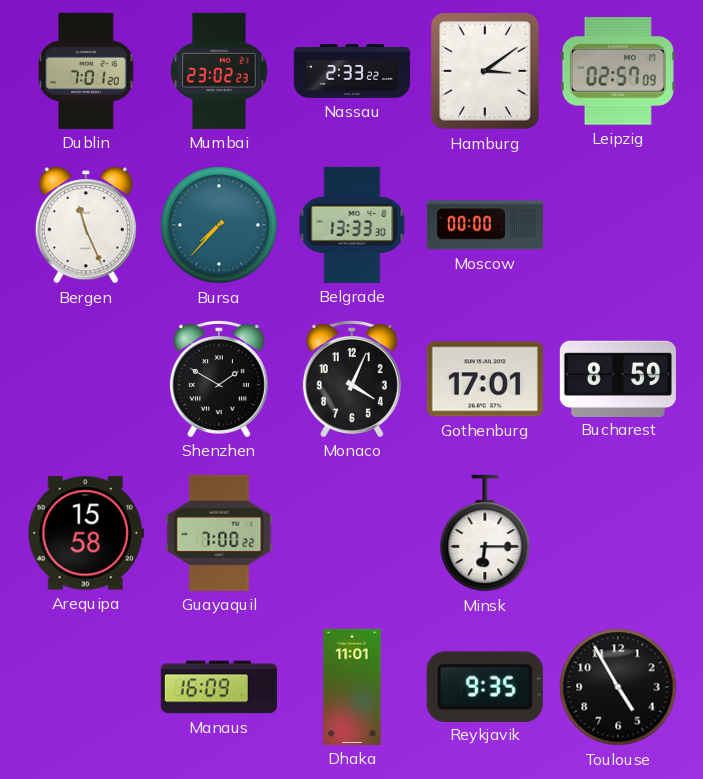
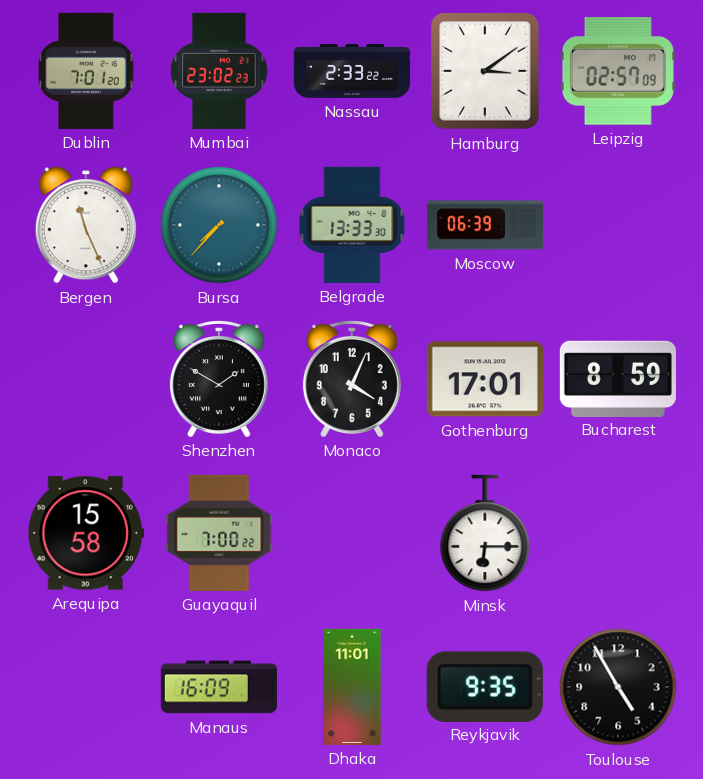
Moscow: 00:00 -> 06:39 (485, 225)
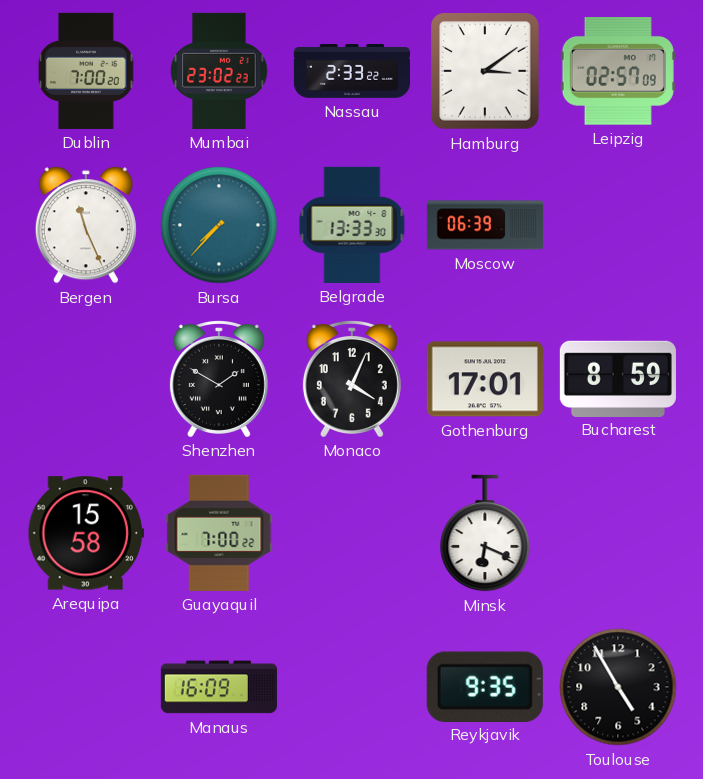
Dublin: 7:01 -> 7:00 (86, 71)
Minsk: 6:15 -> 6:19 (485, 533)
Dhaka: 11:01 -> none (352, 687)
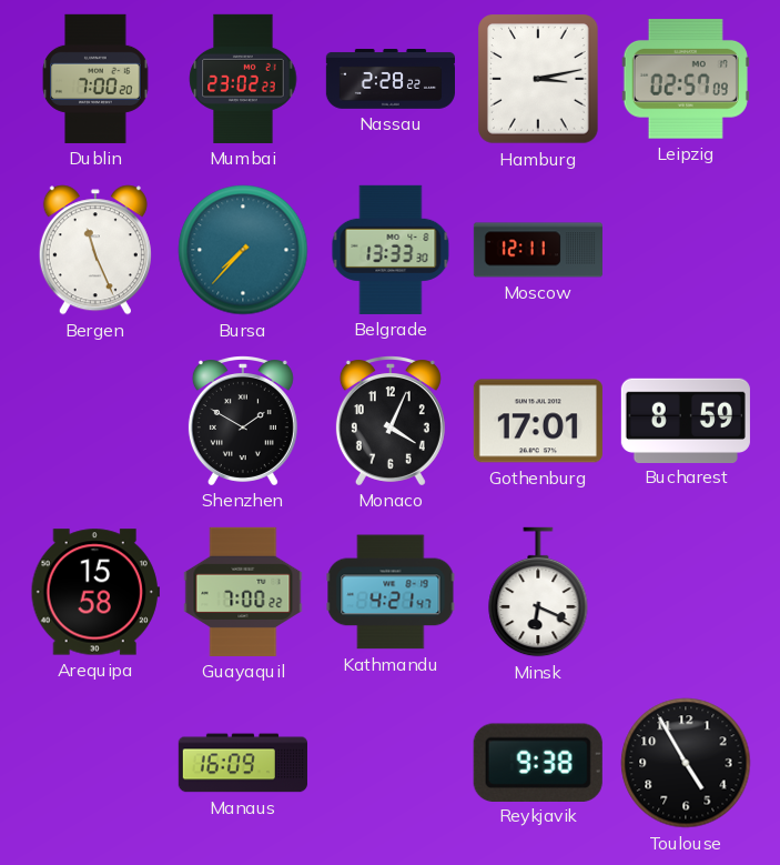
Nassau: 2:33 -> 2:28 (389, 80)
Hamburg: 3:09 -> 3:13 (538, 79)
Moscow: 06:39 -> 12:11 (538, 250)
Kathmandu: none -> 4:21 (391, 592)
Reykjavik: 9:35 -> 9:38 (538, 762)
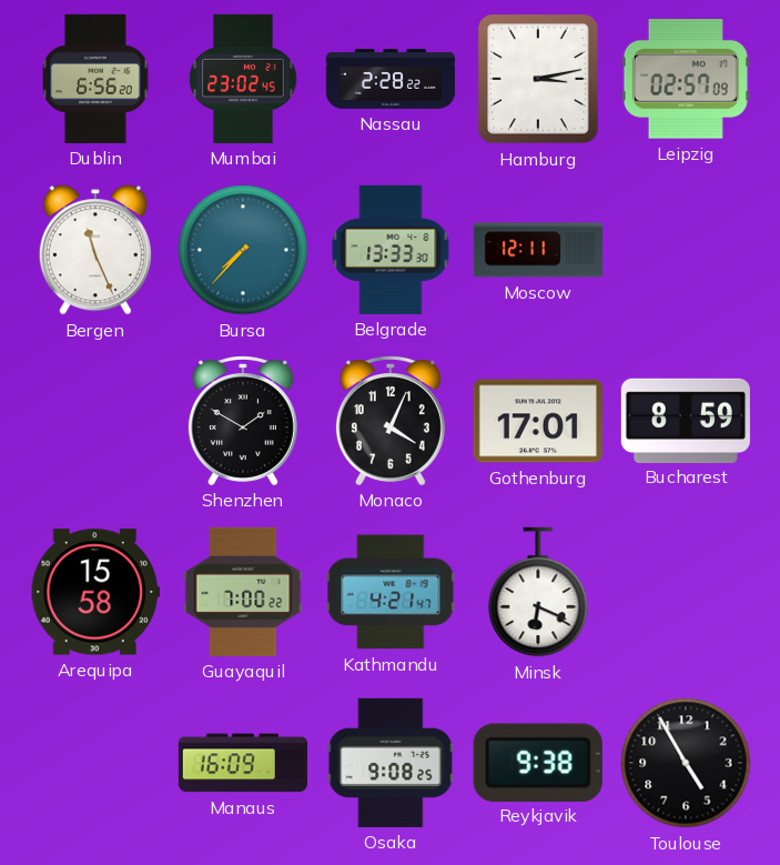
Dublin: 7:00 -> 6:56 (95, 79)
Mumbai: 23:02:23 -> 23:02:45 (243, 79)
Osaka: none -> 9:08 (391, 763)
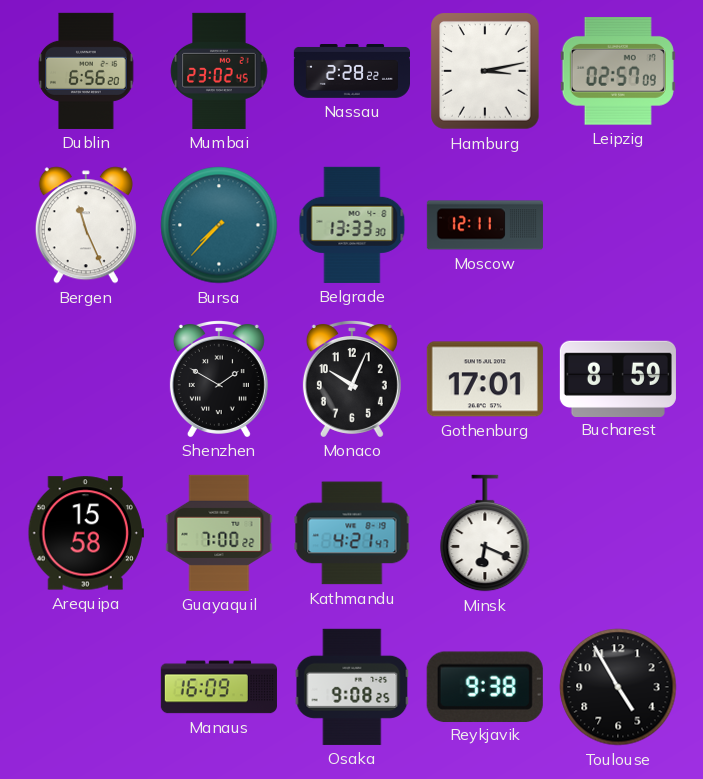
Monaco: 4:04 -> 10:04 (352, 379)
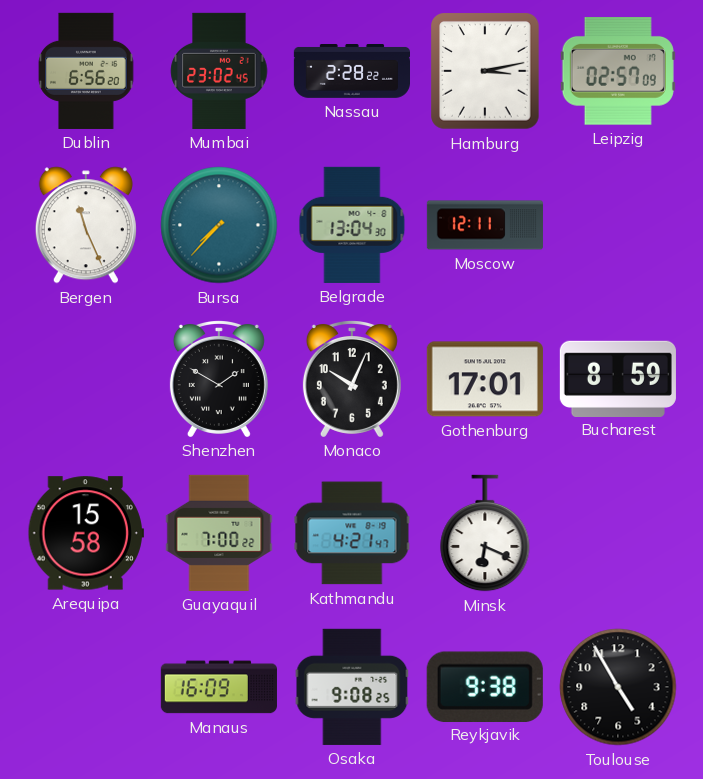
Belgrade: 13:33 -> 13:04 (352, 225)
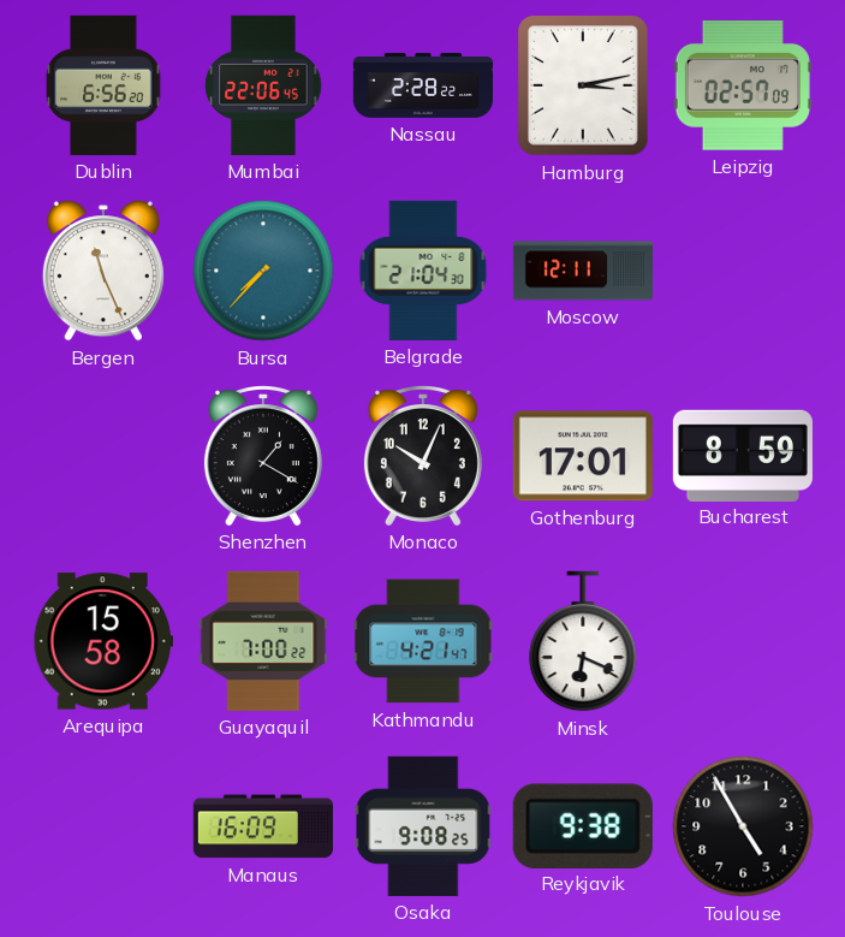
Mumbai: 23:02 -> 22:06 (263, 85)
Belgrade: 13:04 -> 21:04 (423, 271)
Shenzhen: 1:50 -> 1:20 (263, 456)
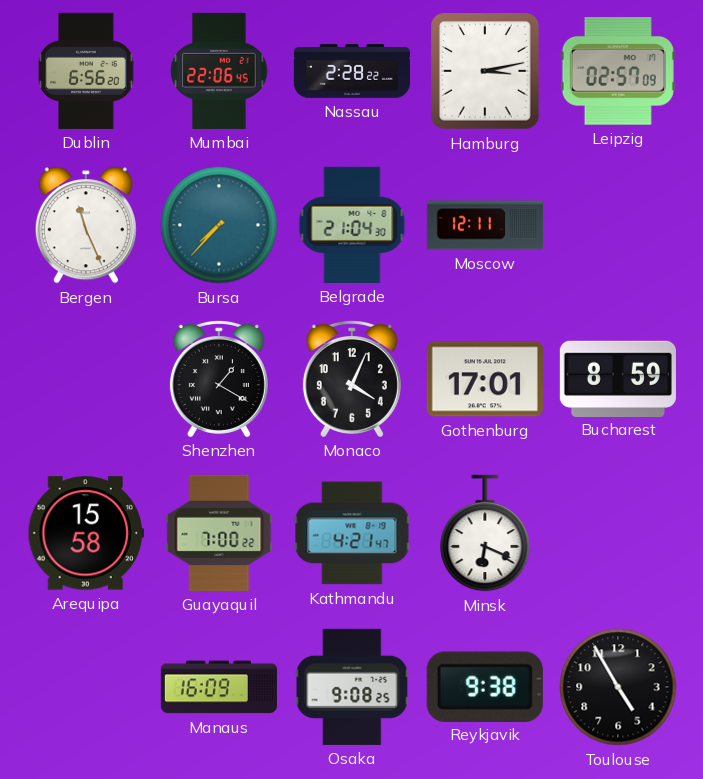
Monaco: 10:04 -> 4:04 (352, 379)
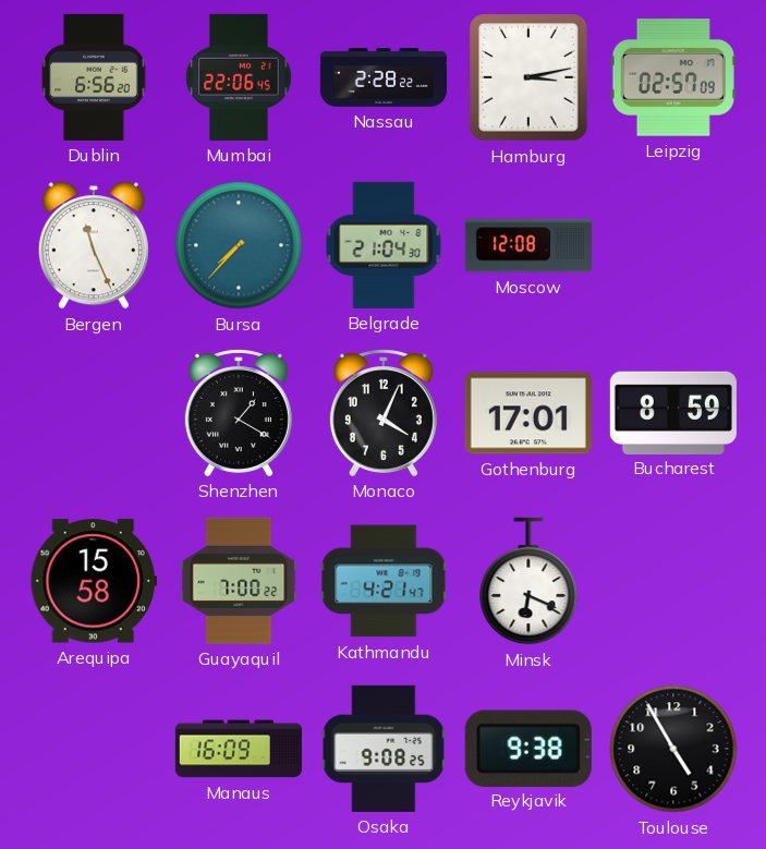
Moscow: 12:11 -> 12:08 (528, 245)
